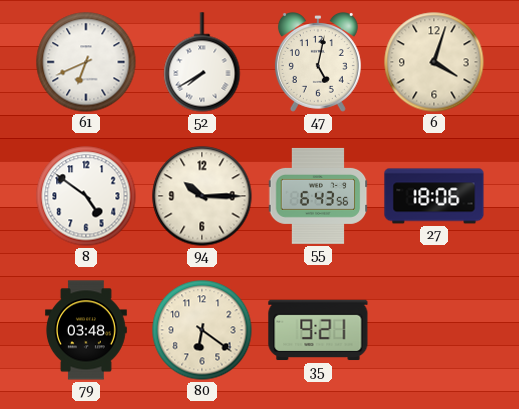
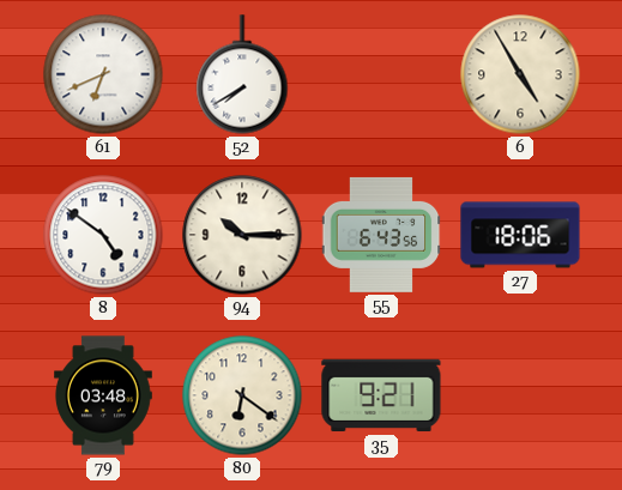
47: 5:02 -> none (318, 63)
6: 4:03 -> 4:55 (520, 74)
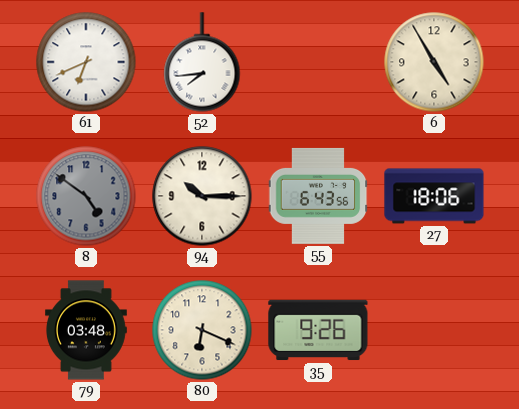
52: 7:40 -> 7:44 (202, 62)
8 dial: white -> grey (86, 196)
80: 6:21 -> 6:19 (202, 330)
35: 9:21 -> 9:26 (318, 330)
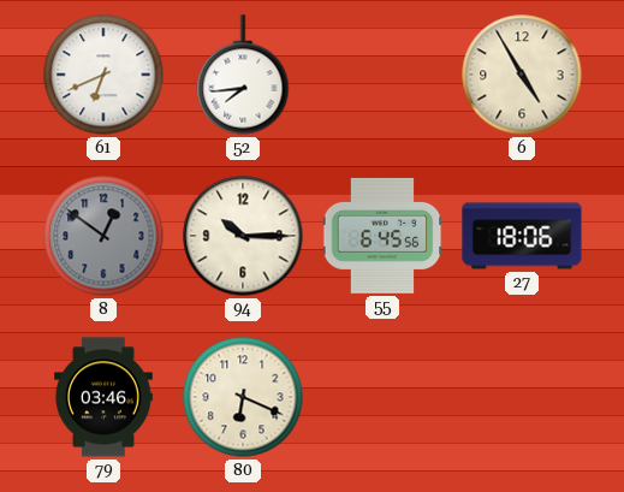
8: 4:51 -> 12:51 (103, 236)
55: 6:43 -> 6:45 (382, 236)
79: 03:48 -> 03:46 (105, 397)
35: 9:26 -> none (318, 330)
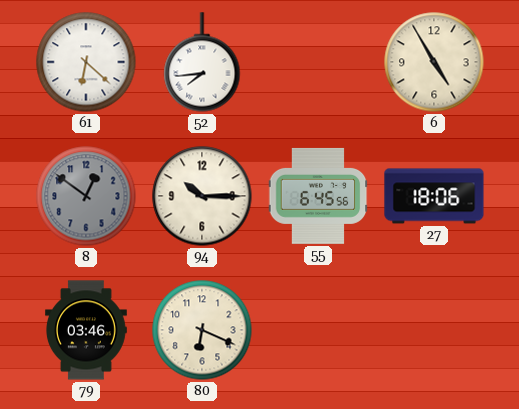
61: 6:41 -> 6:22 (86, 62)
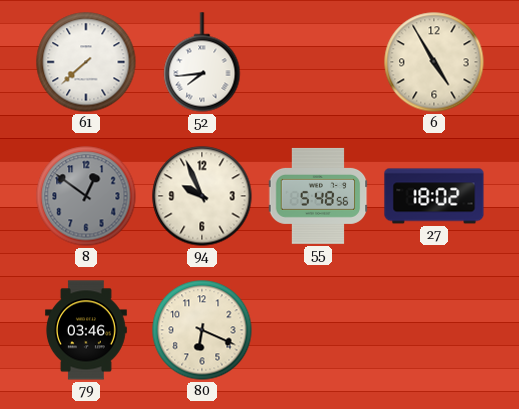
61: 6:22 -> 7:38 (86, 62)
94: 10:15 -> 9:56 (202, 196)
55: 6:45 -> 5:48 (318, 196)
27: 18:06 -> 18:02 (434, 196)
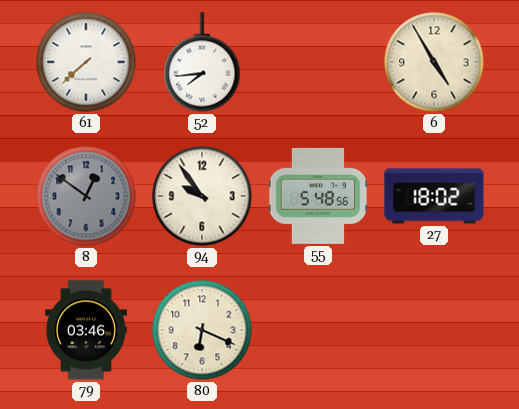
94: 9:56 -> 9:54 (202, 196)
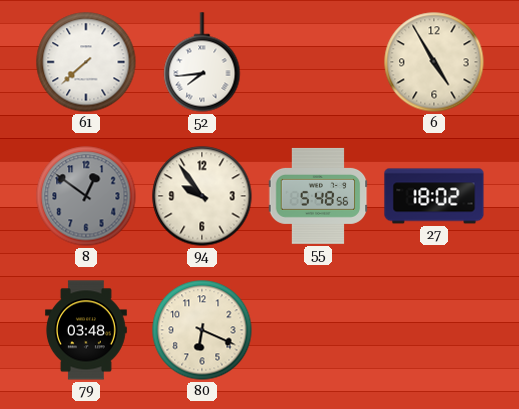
79: 03:46 -> 03:48 (87, 330)
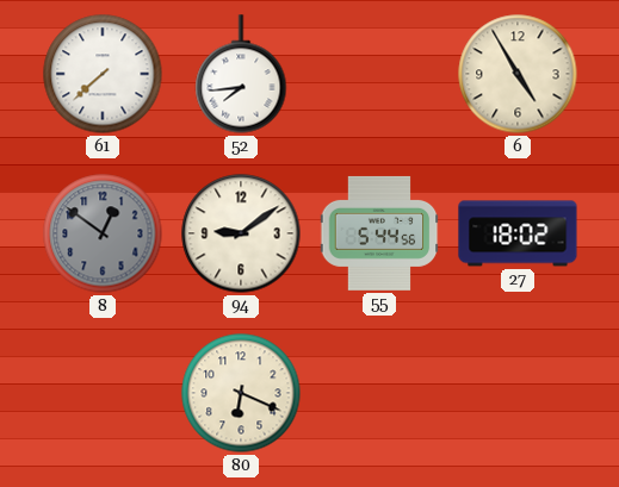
94: 9:54 -> 9:09 (241, 233)
55: 5:48 -> 5:44 (379, 233)
79: 03:48 -> none (87, 330)
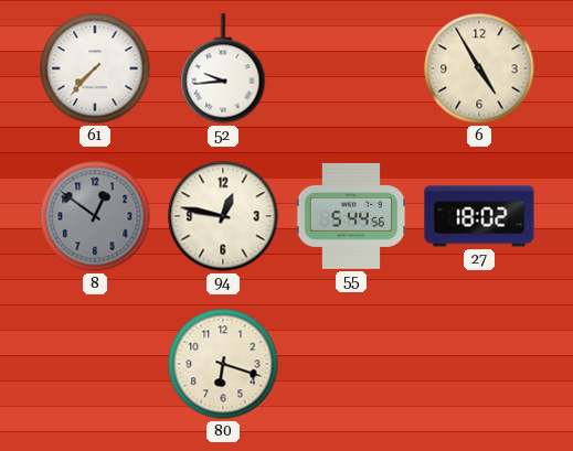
61: 7:38 -> 7:37 (95, 68)
52: 7:44 -> 9:44 (223, 68)
94: 9:09 -> 12:47 (223, 216)
80: 6:19 -> 6:18 (223, 364)
